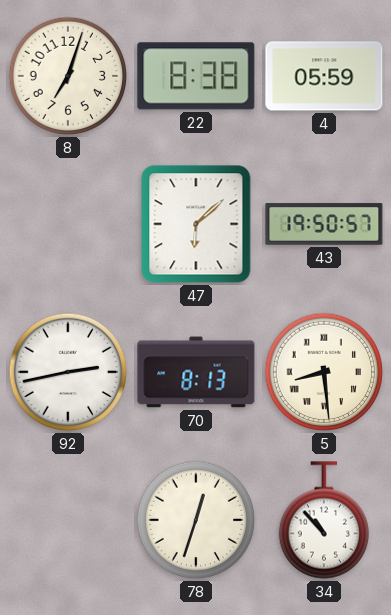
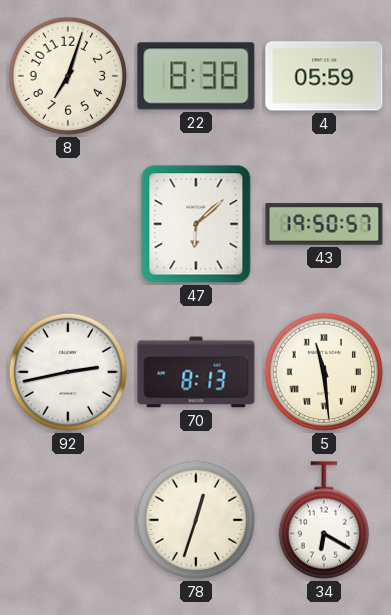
5: 8:29 -> 11:29 (324, 372)
34: 10:53 -> 6:20 (323, 520)
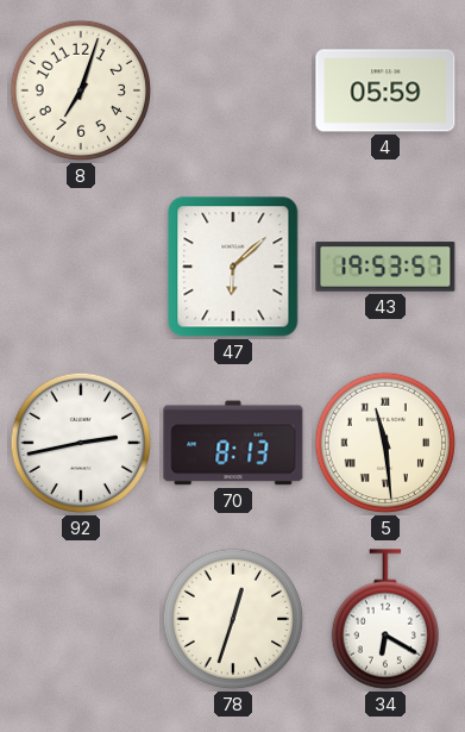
22: 8:38 -> none (196, 76)
43: 19:50 -> 19:53 (385, 267)
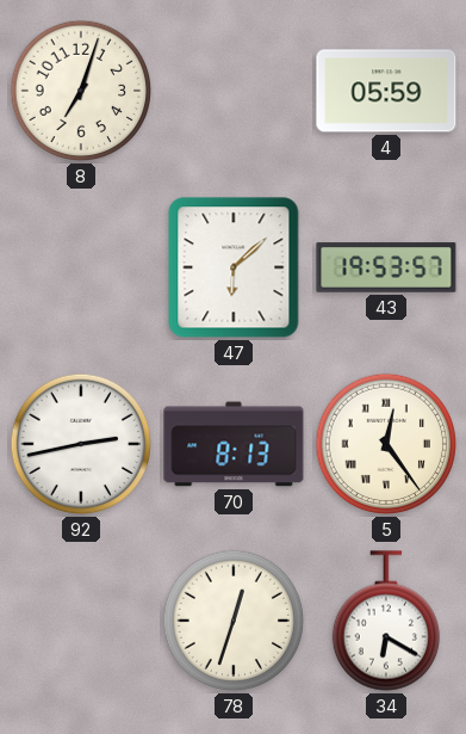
5: 11:29 -> 12:24 (386, 444)
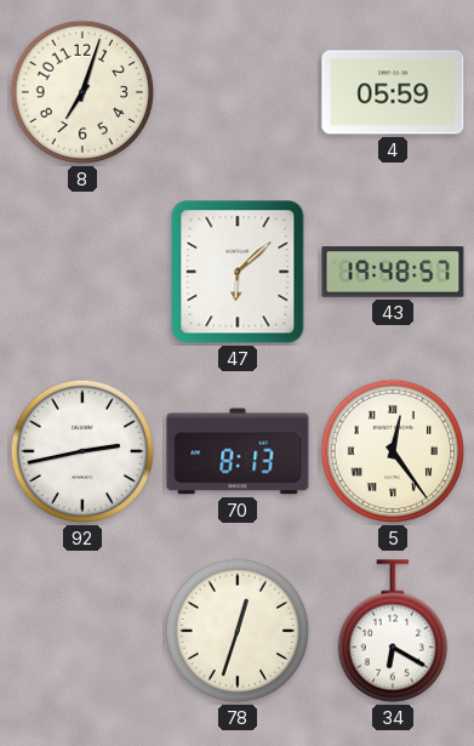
43: 19:53 -> 19:48 (393, 272)
